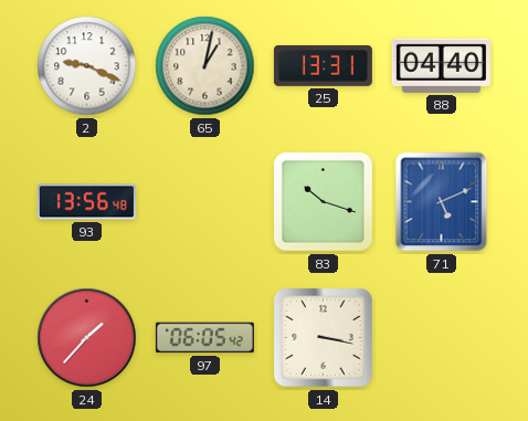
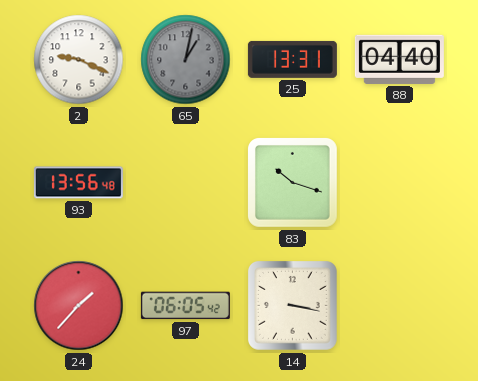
65 dial: cream -> grey (186, 60)
71: 5:11 -> none (442, 202)
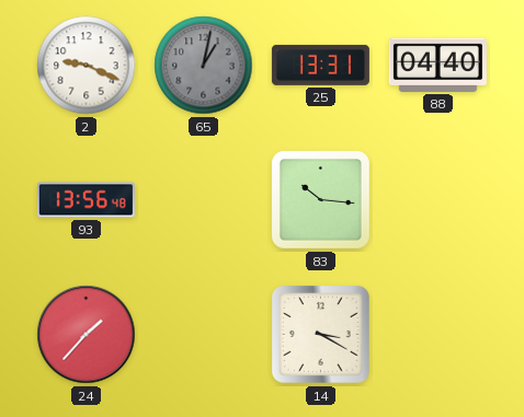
83: 10:18 -> 10:16 (320, 199)
97: 06:05 -> none (185, 306)
14: 3:17 -> 3:20 (320, 334)
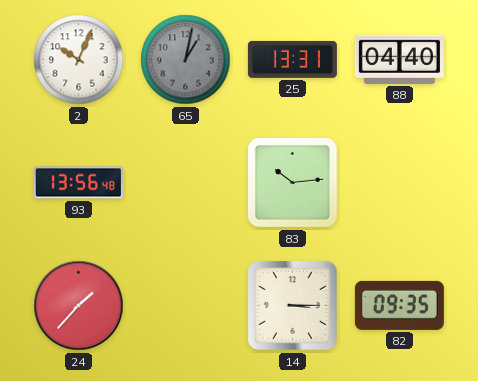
2: 9:19 -> 10:04 (79, 60)
83: 10:16 -> 10:14 (292, 182)
14: 3:20 -> 3:15 (292, 305)
82: none -> 09:35 (399, 305)
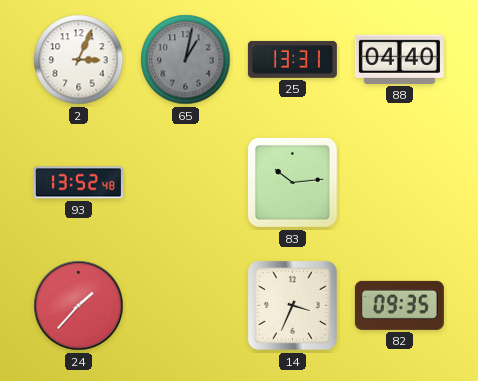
2: 10:04 -> 3:04 (79, 60)
93: 13:56 -> 13:52 (78, 183)
14: 3:15 -> 3:34 (292, 305)
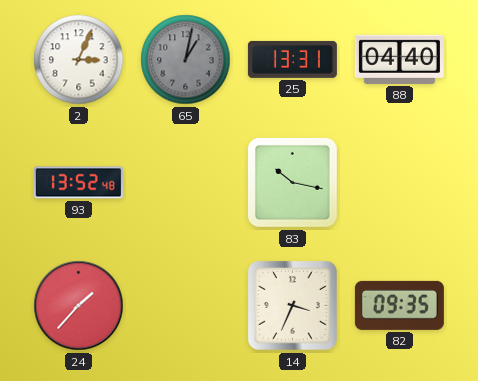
83: 10:14 -> 10:17 (292, 182)
